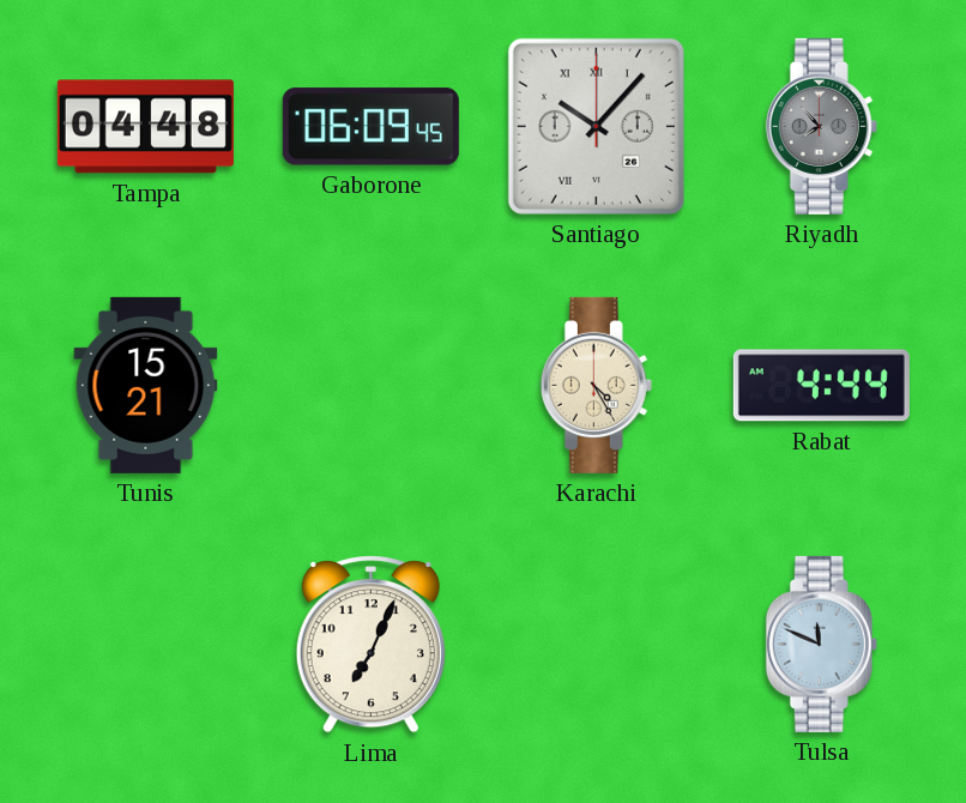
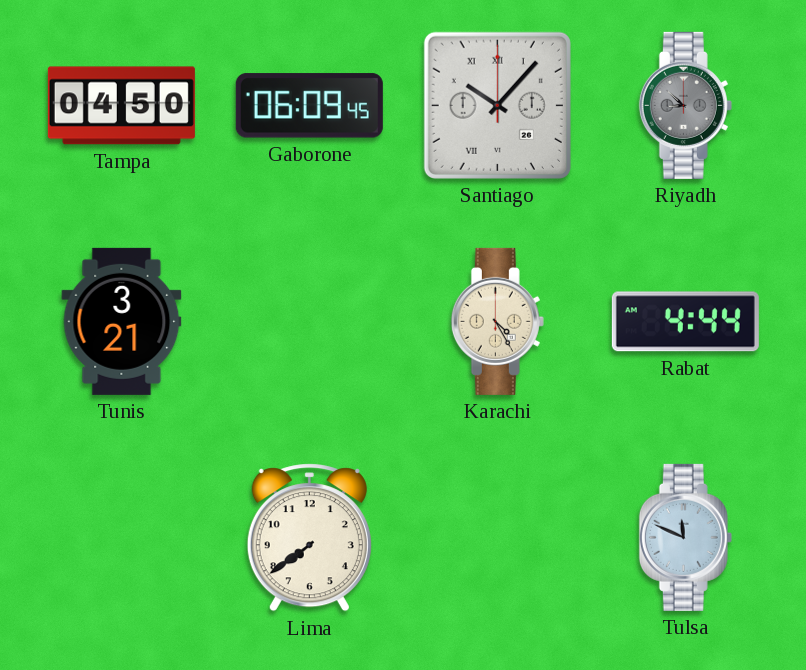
Tampa: 04:48 -> 04:50 (121, 106)
Riyadh: 7:53 -> 8:52 (685, 105)
Tunis: 15:21 -> 3:21 (122, 321)
Lima: 7:04 -> 7:39 (309, 538)
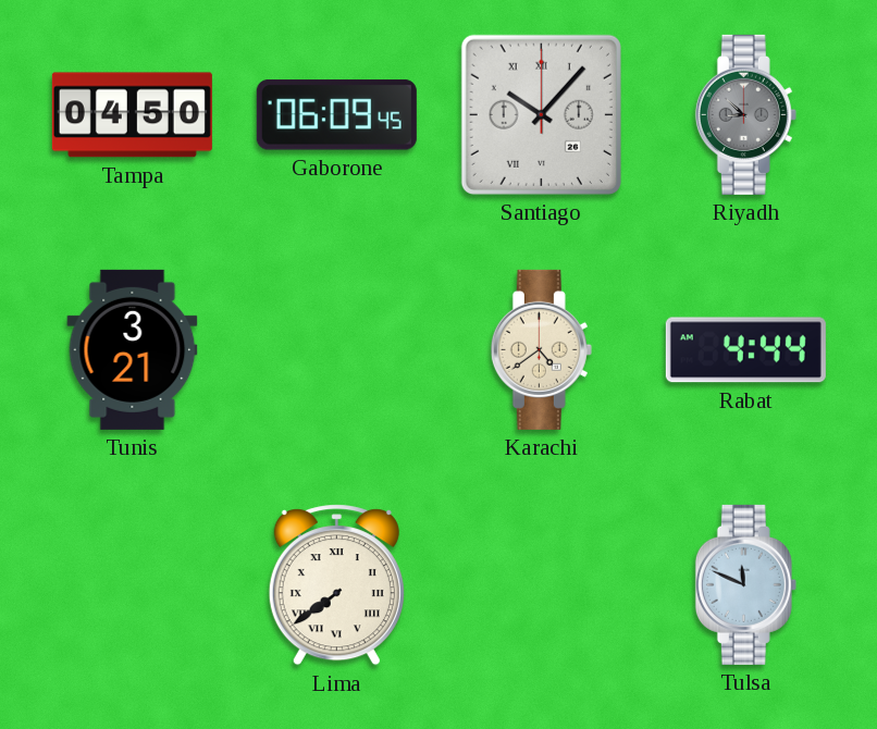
Karachi: 4:25 -> 4:39 (541, 349)
Lima numerals: Arabic -> Roman (336, 585)
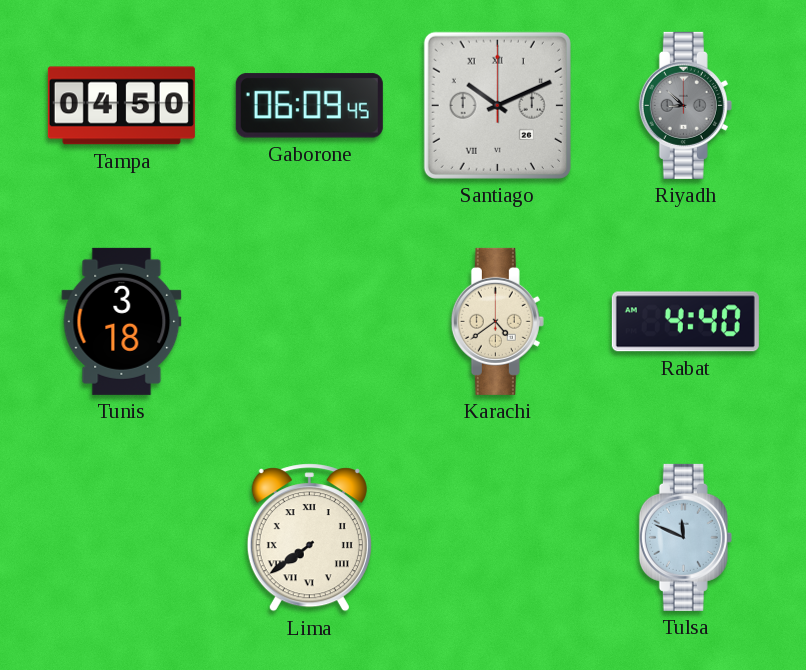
Santiago: 10:07 -> 10:11 (497, 105)
Tunis: 3:21 -> 3:18 (122, 321)
Rabat: 4:44 -> 4:40 (685, 322)
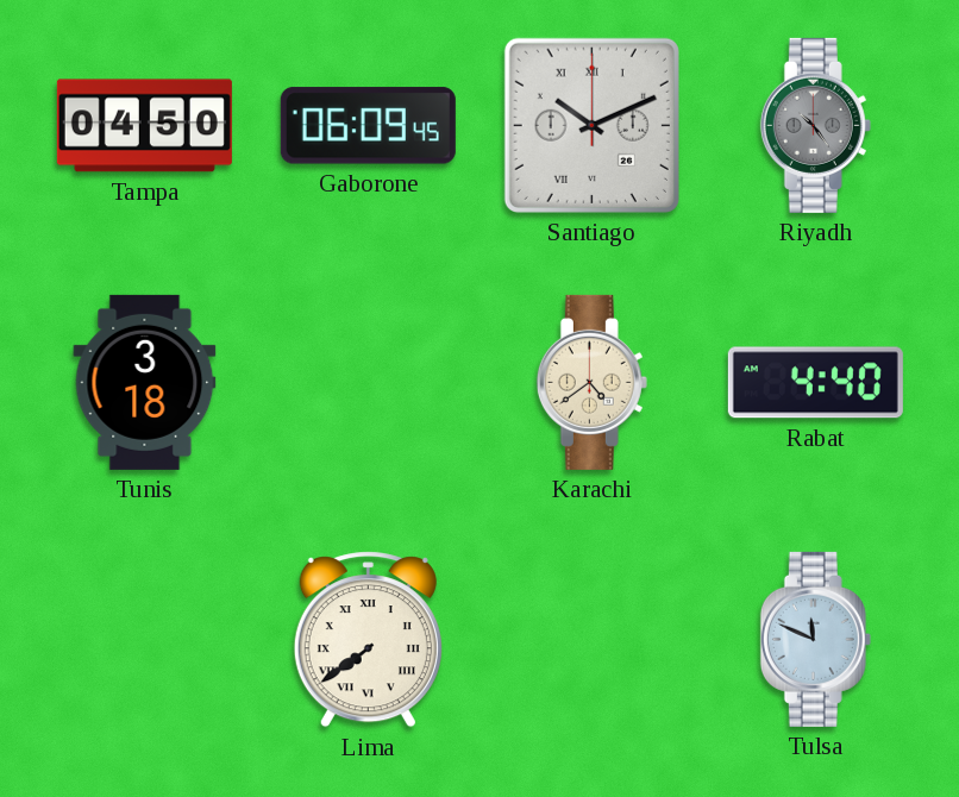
Riyadh: 8:52 -> 10:24 (815, 125)
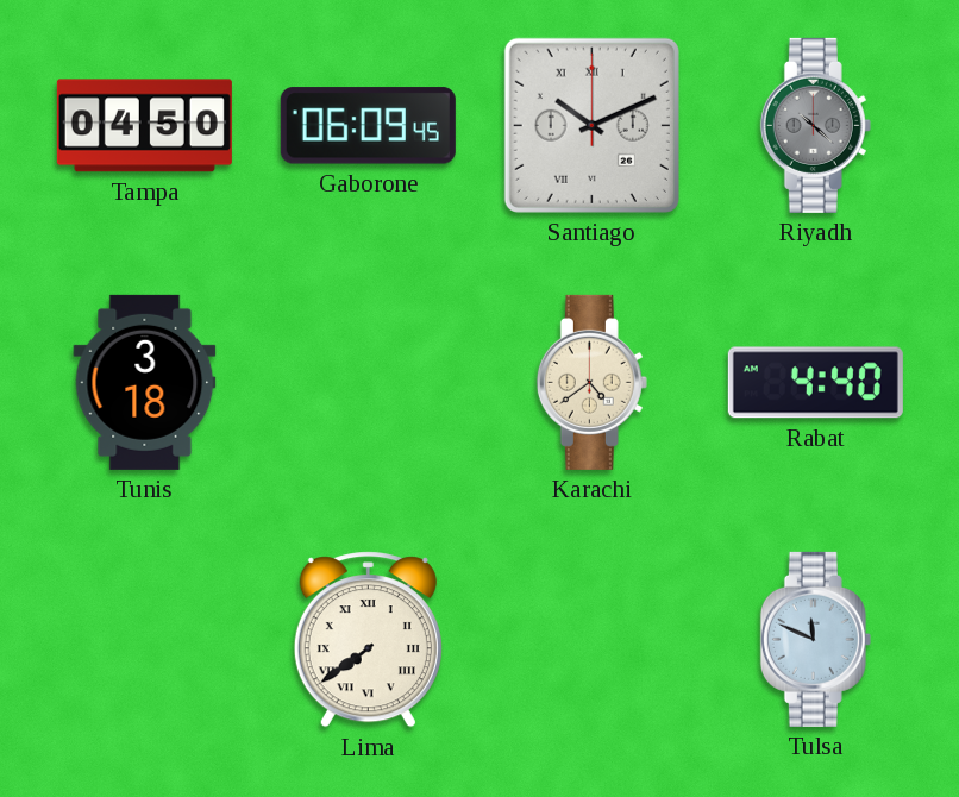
Riyadh: 10:24 -> 10:22 (815, 125)
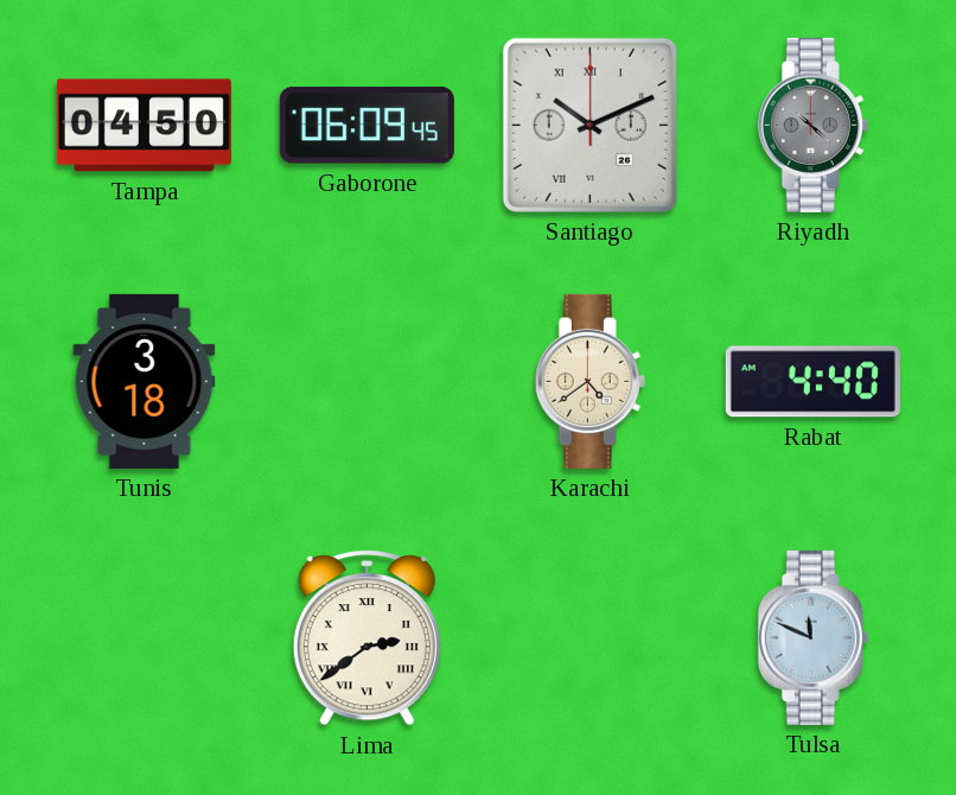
Lima: 7:39 -> 2:39 (367, 638)
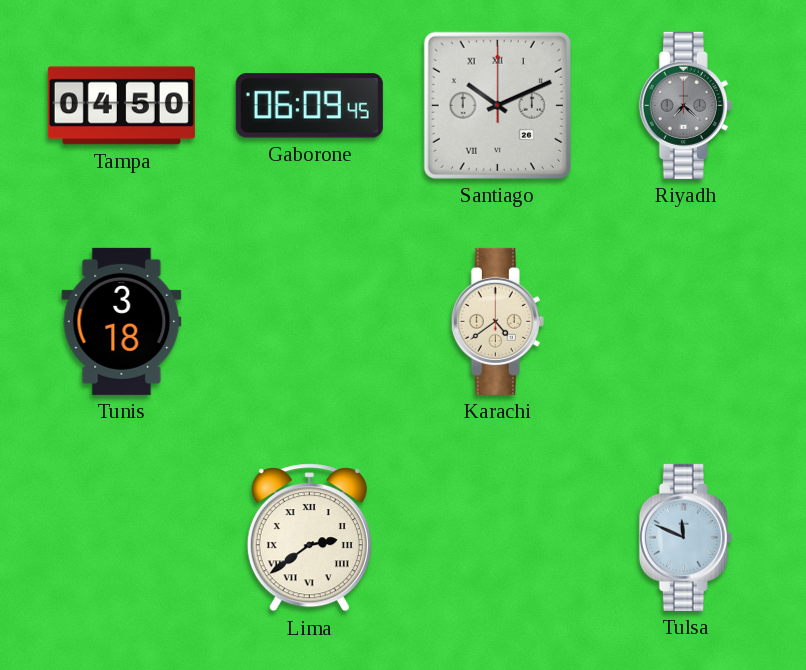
Riyadh: 10:22 -> 7:22 (685, 105)
Rabat: 4:40 -> none (812, 382)
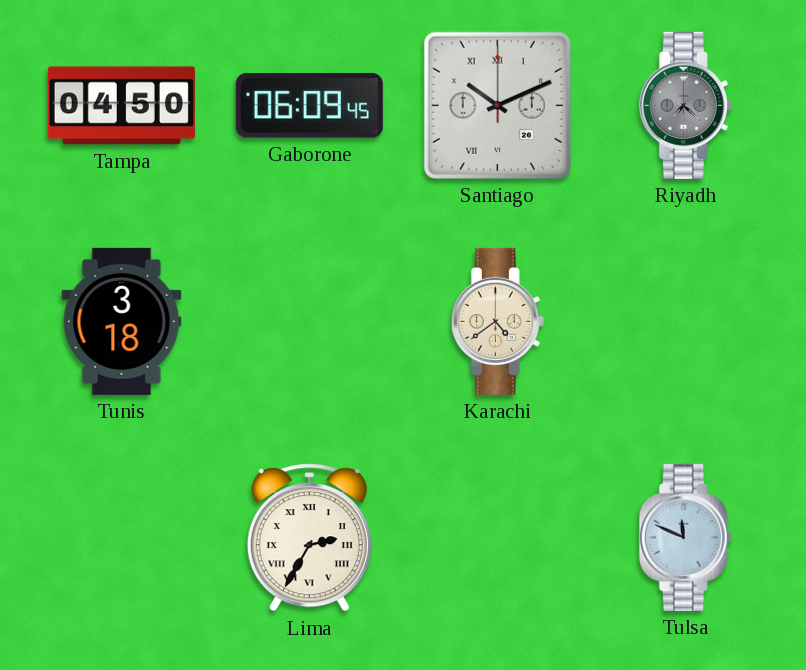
Lima: 2:39 -> 2:35 (309, 538)
